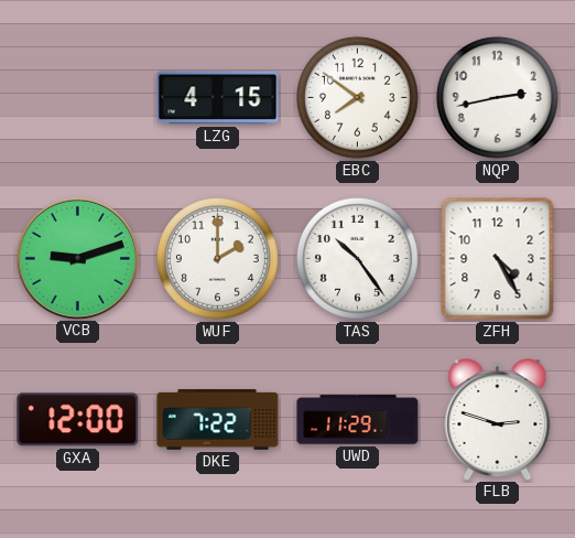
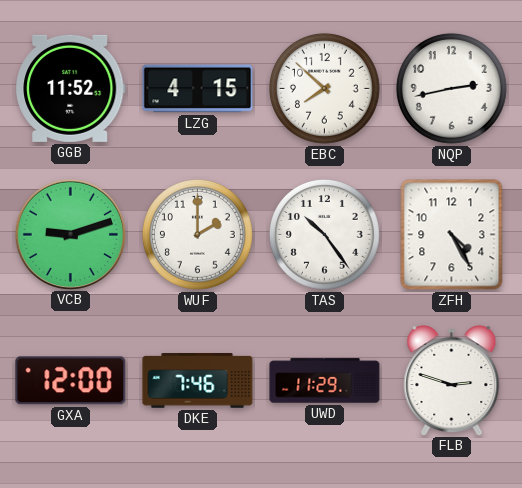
GGB: none -> 11:52 (71, 88)
EBC: 7:51 -> 7:52 (324, 88)
DKE: 7:22 -> 7:46 (198, 381)
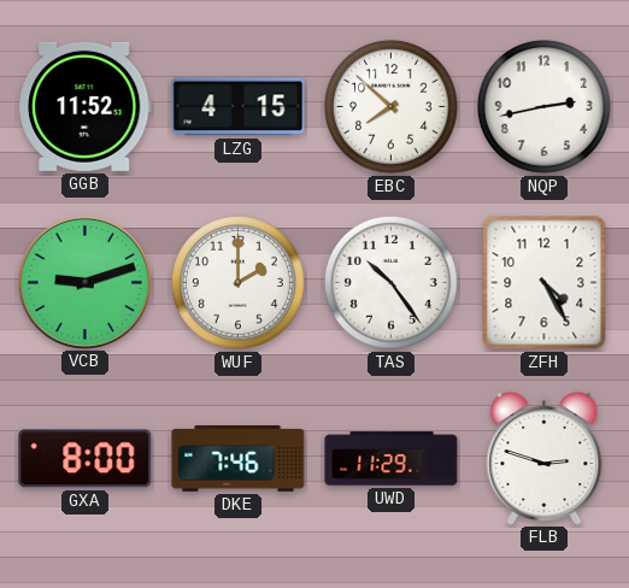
GXA: 12:00 -> 8:00 (86, 459)
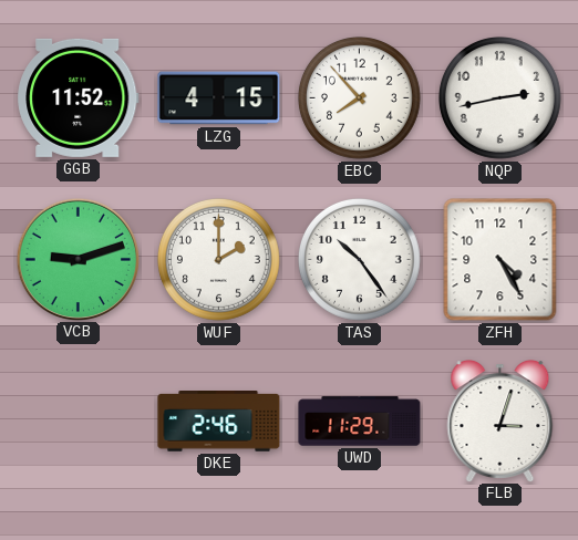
EBC: 7:52 -> 7:53 (359, 97)
GXA: 8:00 -> none (86, 459)
DKE: 7:46 -> 2:46 (219, 422)
FLB: 2:48 -> 3:03 (500, 422)
